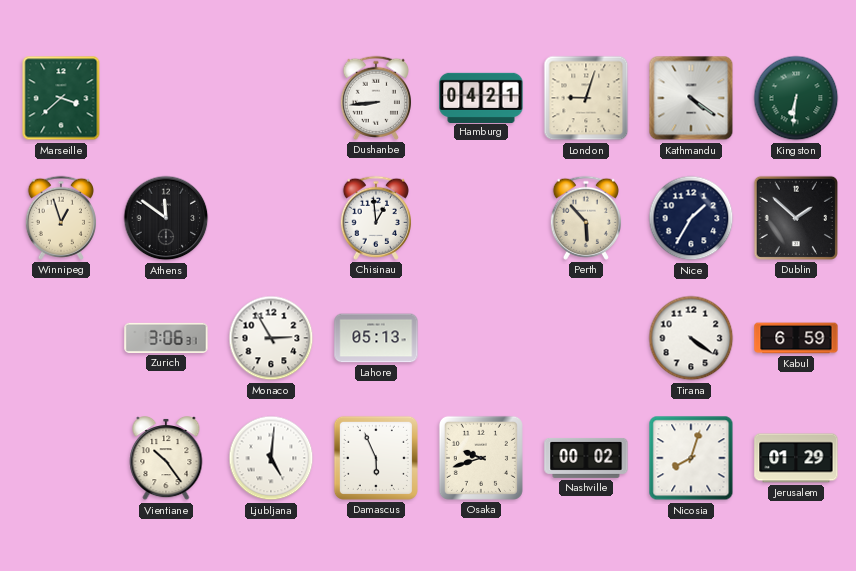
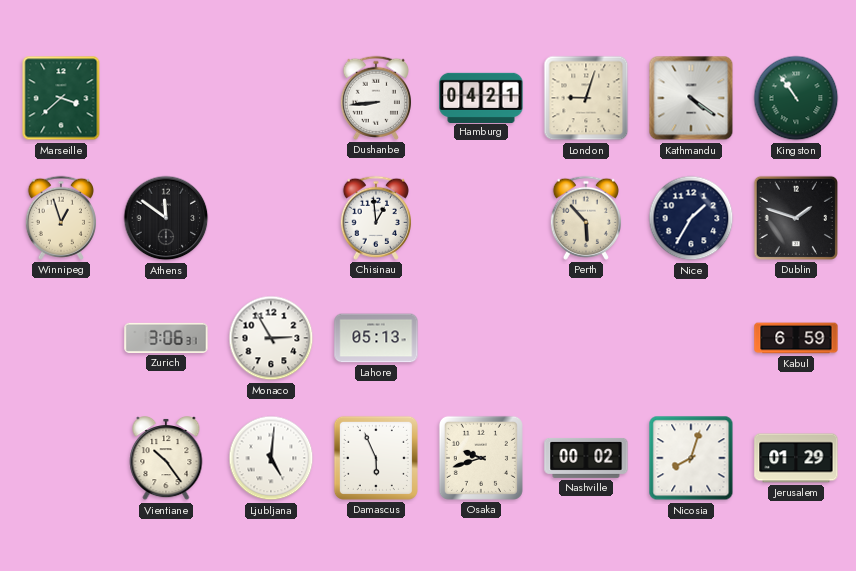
Kingston: 6:31 -> 10:54 (796, 98)
Dublin: 1:52 -> 1:48 (796, 218)
Tirana: 4:21 -> none (691, 338)
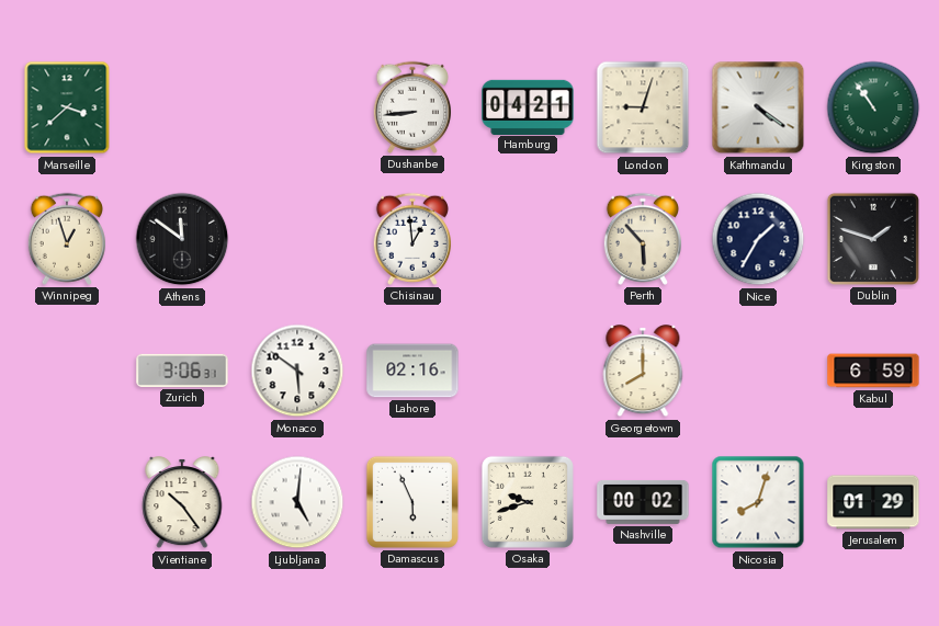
Monaco: 2:55 -> 5:51 (297, 371)
Lahore: 05:13 -> 02:16 (412, 371)
Georgetown: none -> 8:00 (643, 372)
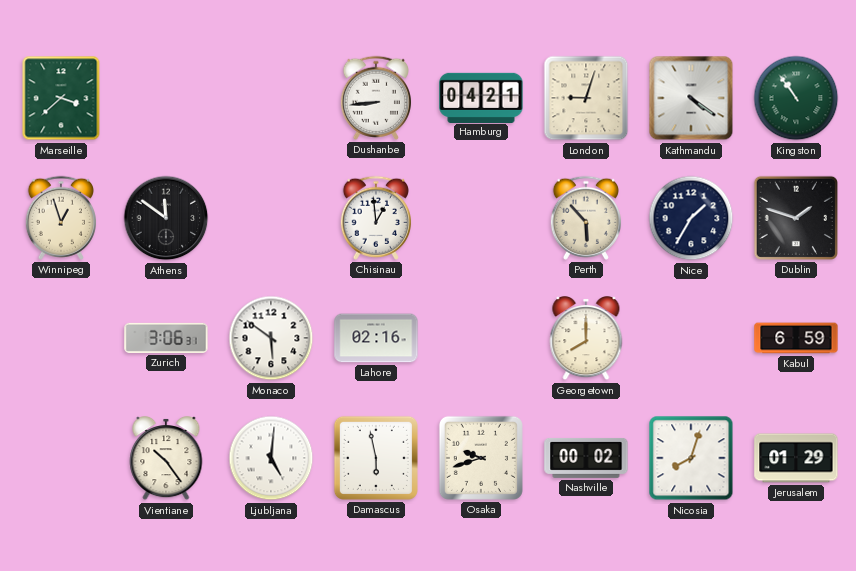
Damascus: 5:56 -> 5:58 (376, 458)
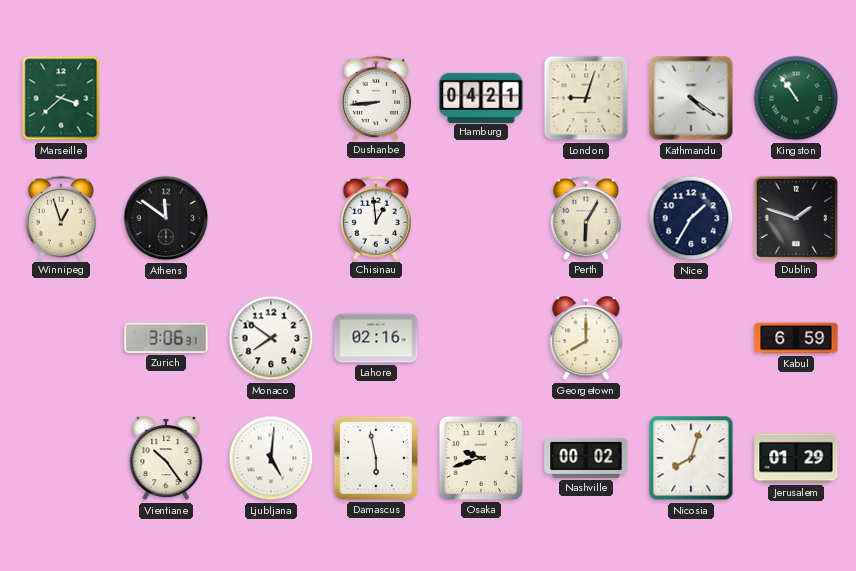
Perth: 5:53 -> 6:05 (586, 218)
Monaco: 5:51 -> 7:51 (271, 338)
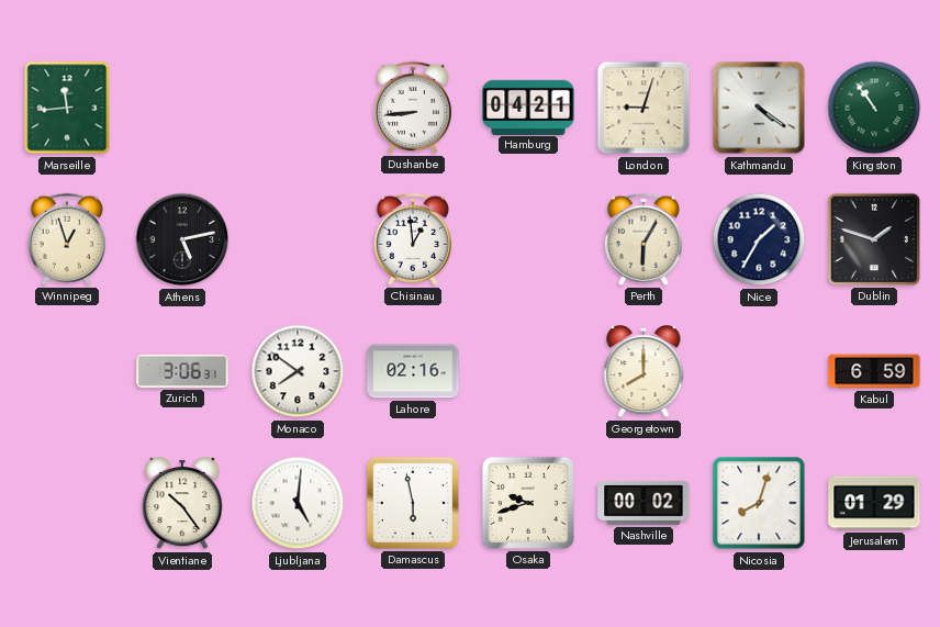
Marseille: 3:38 -> 11:44 (67, 108)
Athens: 11:51 -> 5:13 (182, 239)
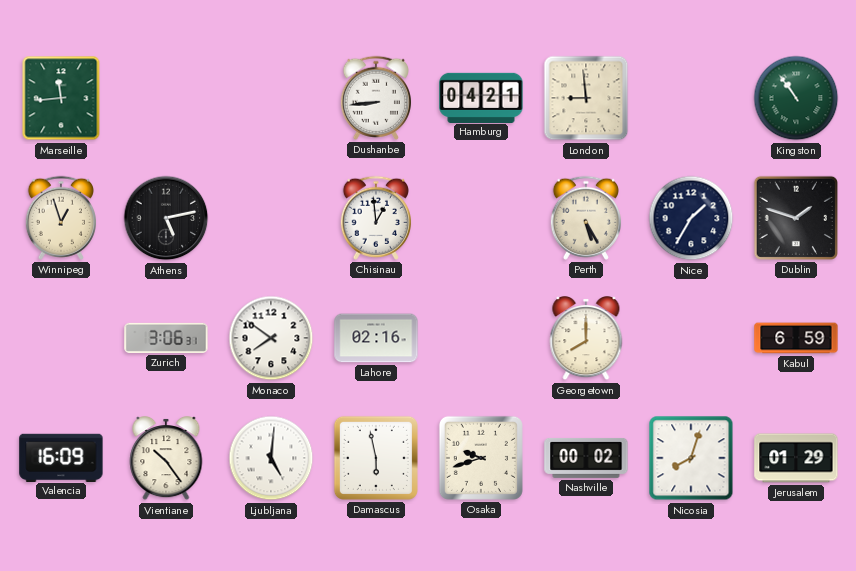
London: 9:03 -> 8:59 (586, 98)
Kathmandu: 4:21 -> none (759, 108)
Perth: 6:05 -> 5:25 (586, 218)
Valencia: none -> 16:09 (61, 457)
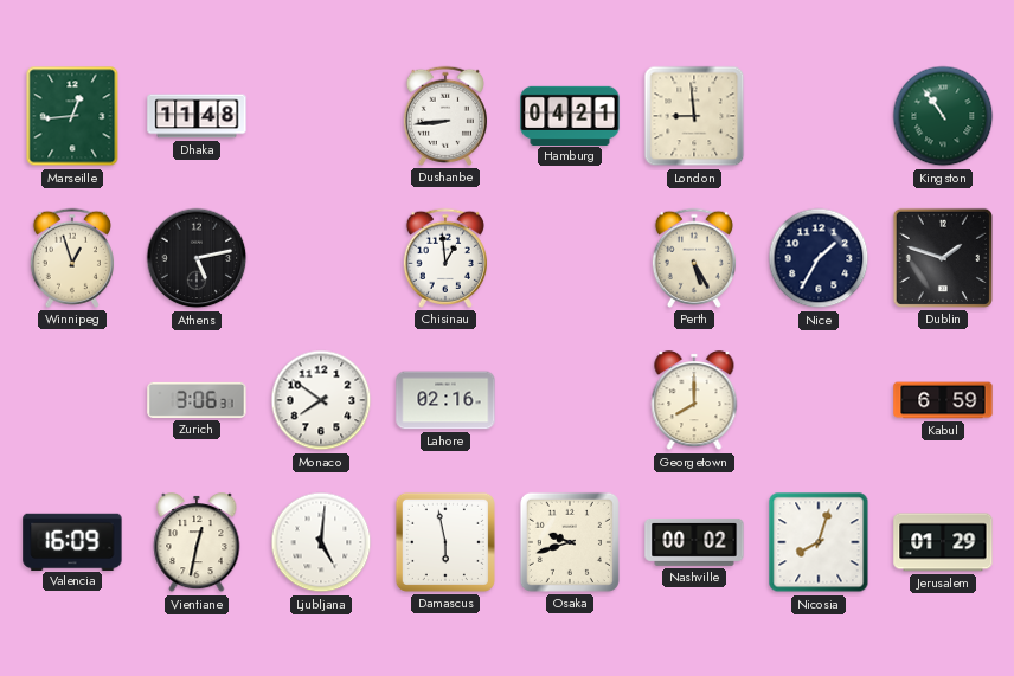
Marseille: 11:44 -> 12:44 (72, 116)
Dhaka: none -> 11:48 (197, 116)
Vientiane: 10:24 -> 12:32 (197, 543)
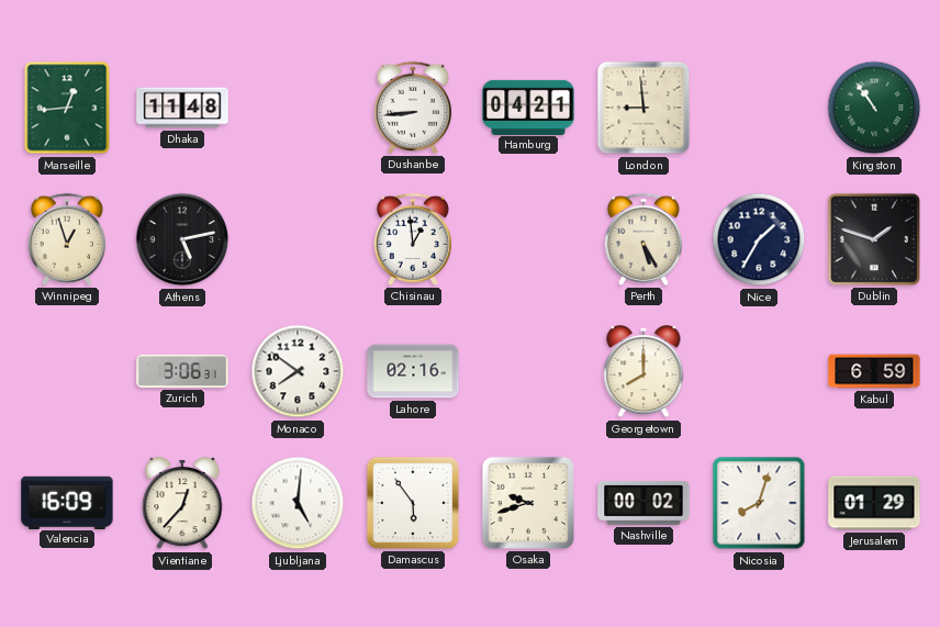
Vientiane: 12:32 -> 12:37 (182, 504)
Damascus: 5:58 -> 5:54 (413, 503)
